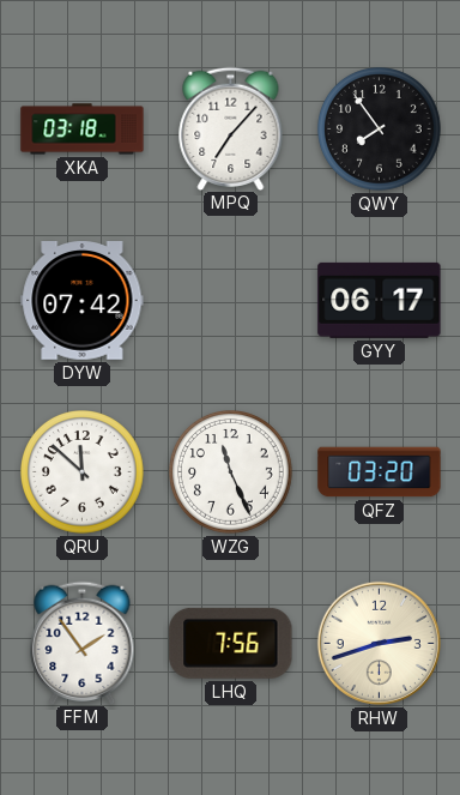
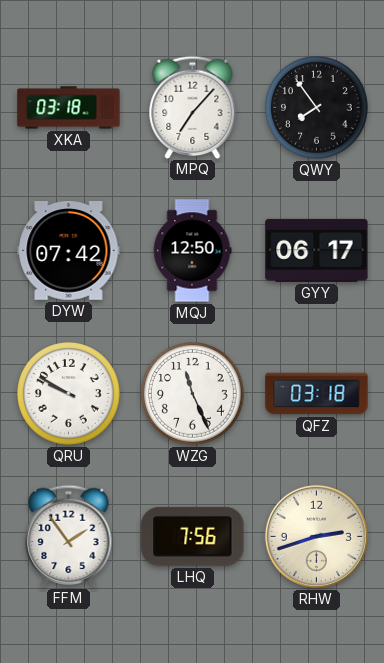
MQJ: none -> 12:50 (192, 251)
QRU: 11:52 -> 9:50 (69, 394)
QFZ: 03:20 -> 03:18 (317, 394)
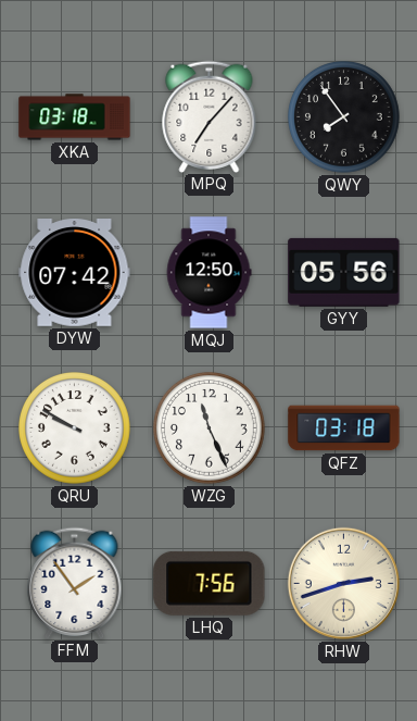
GYY: 06:17 -> 05:56 (344, 272)
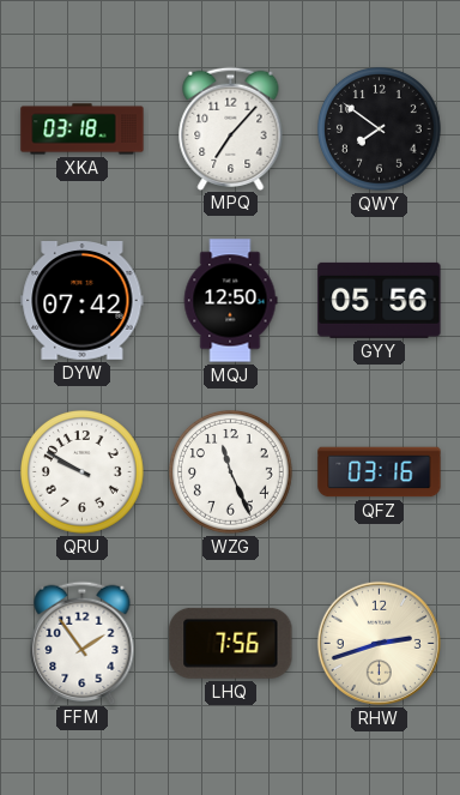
QWY: 7:54 -> 7:51 (380, 130)
QFZ: 03:18 -> 03:16 (380, 472)
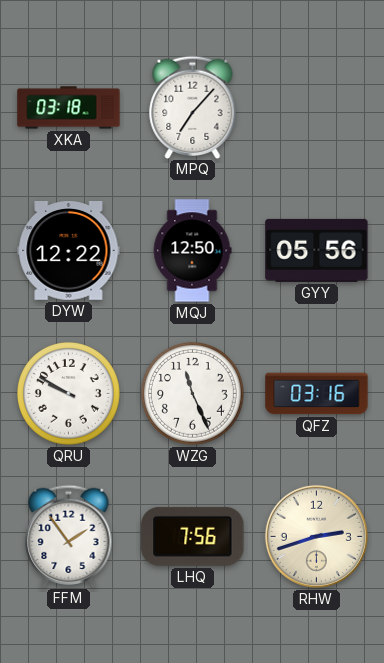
QWY: 7:51 -> none (380, 130)
DYW: 07:42 -> 12:22 (69, 251)
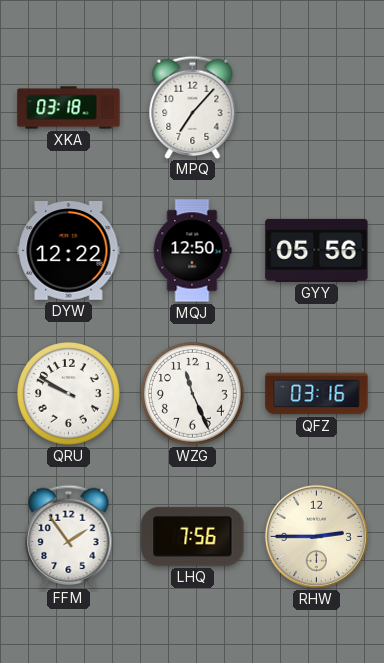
RHW: 2:42 -> 2:45 (316, 536)
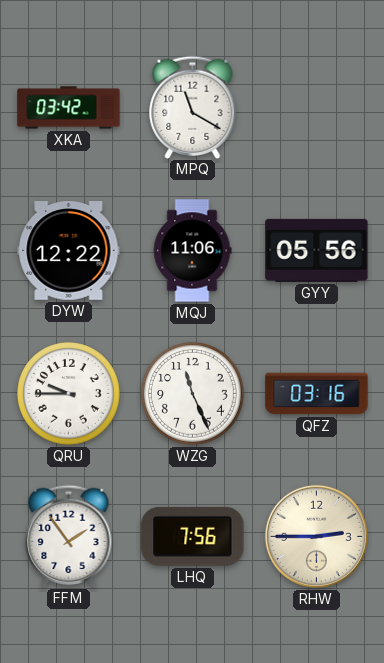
XKA: 03:18 -> 03:42 (69, 108)
MPQ: 7:07 -> 11:20 (193, 107)
MQJ: 12:50 -> 11:06 (192, 251)
QRU: 9:50 -> 9:45 (69, 394)
